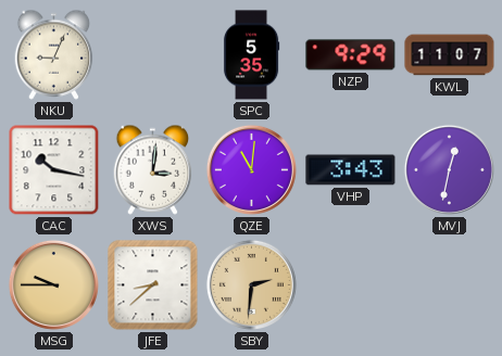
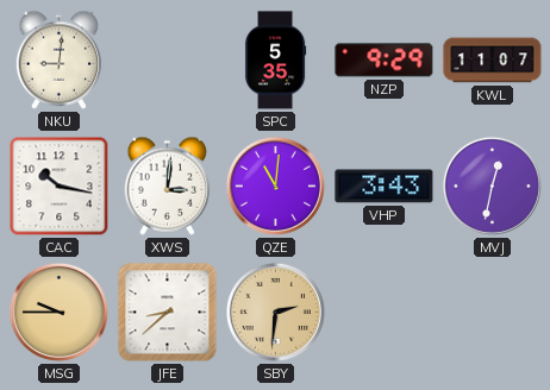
NKU: 9:04 -> 9:01 (60, 59)
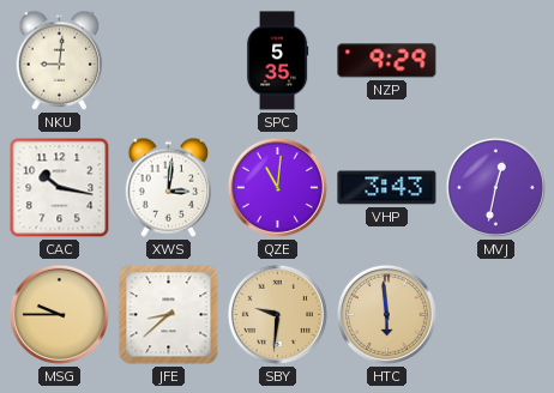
KWL: 11:07 -> none (493, 61)
SBY: 2:31 -> 9:31 (277, 314)
HTC: none -> 5:59 (386, 314)
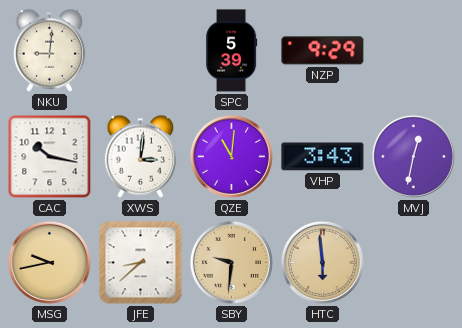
SPC: 5:35 -> 5:39 (231, 51)
MSG: 9:45 -> 9:43 (49, 262)
